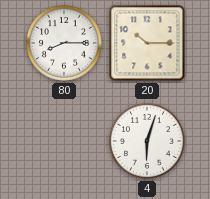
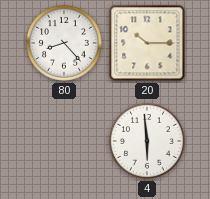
80: 8:15 -> 8:23 (65, 44)
4: 6:03 -> 5:59 (148, 142)
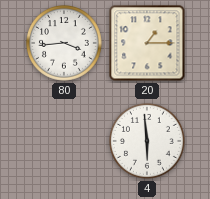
80: 8:23 -> 3:44 (65, 44)
20: 10:15 -> 1:15 (147, 43)
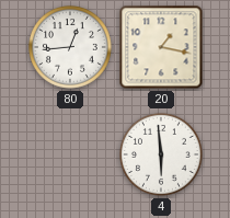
80: 3:44 -> 12:44 (71, 48)
20: 1:15 -> 1:17 (161, 47)
